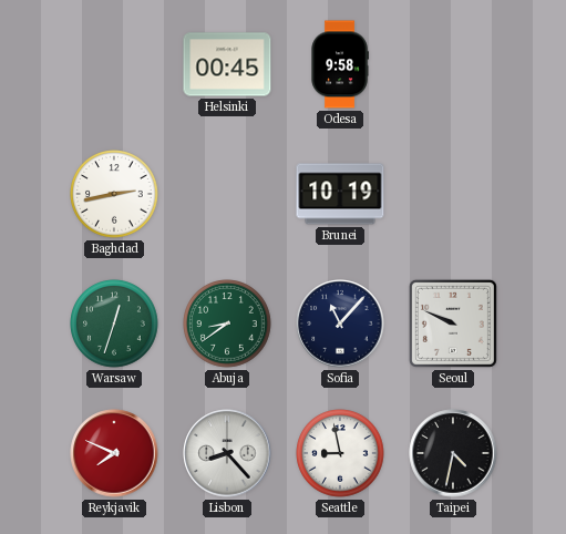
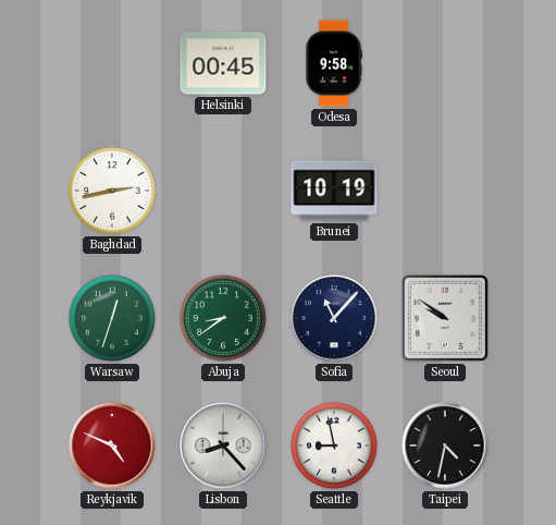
Seoul: 9:49 -> 9:51 (445, 318)
Reykjavik: 7:49 -> 4:49 (112, 445)
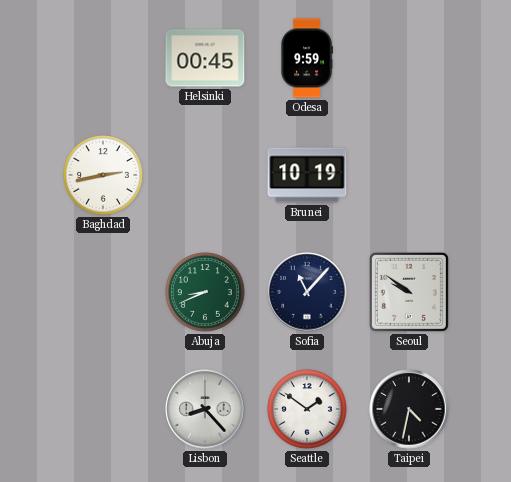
Odesa: 9:58 -> 9:59 (307, 58)
Warsaw: 12:33 -> none (112, 318)
Abuja: 8:39 -> 8:41 (205, 292)
Reykjavik: 4:49 -> none (112, 445)
Seattle: 8:58 -> 1:51 (307, 409)
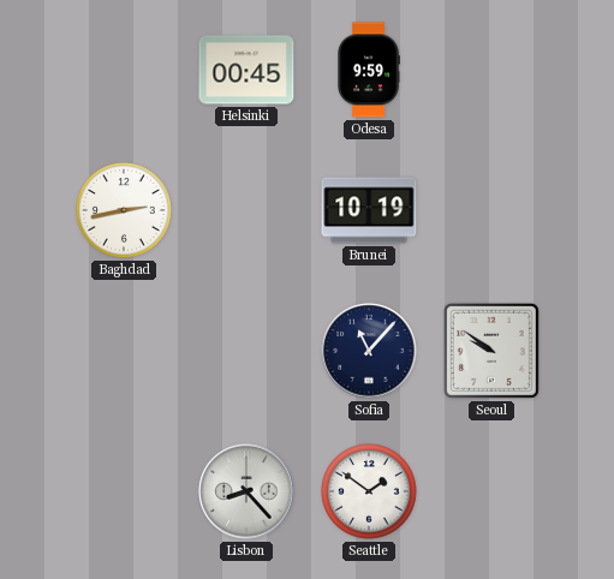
Abuja: 8:41 -> none (205, 292)
Taipei: 4:32 -> none (409, 409)
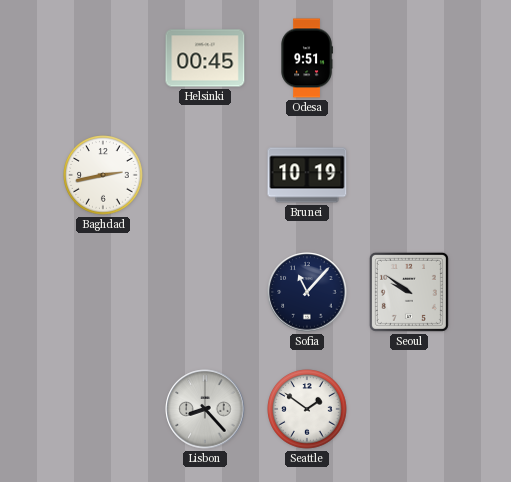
Odesa: 9:59 -> 9:51 (307, 58)
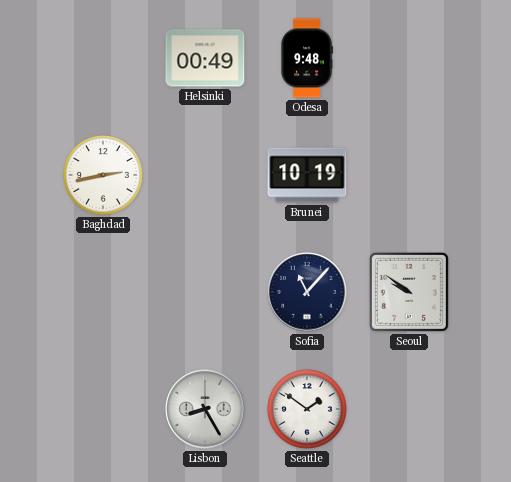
Helsinki: 00:45 -> 00:49 (205, 58)
Odesa: 9:51 -> 9:48 (307, 58)
Lisbon: 8:23 -> 8:25 (205, 409)
